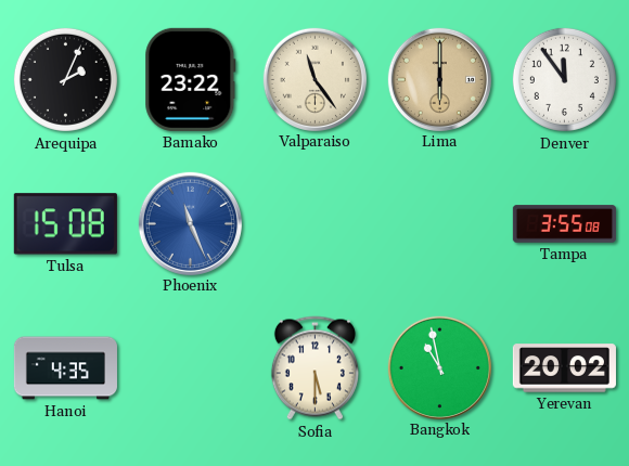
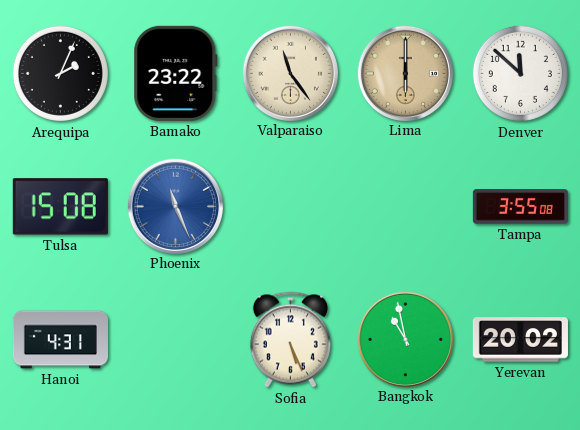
Denver: 11:54 -> 11:52 (520, 73)
Hanoi: 4:35 -> 4:31 (60, 340)
Sofia: 5:30 -> 5:26 (290, 340)
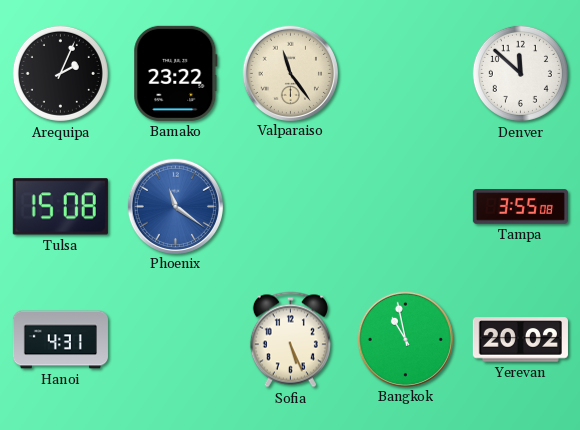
Lima: 6:00 -> none (405, 73)
Phoenix: 11:26 -> 11:21 (175, 206)
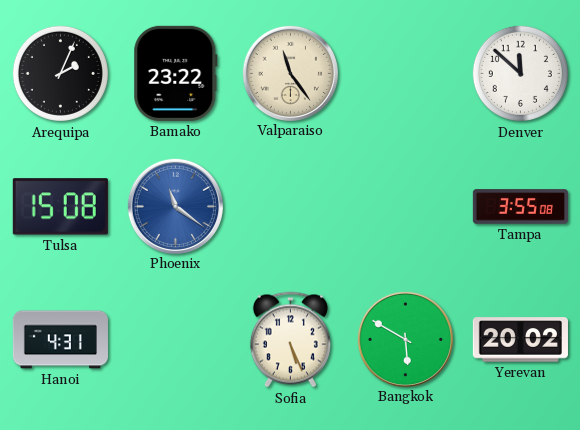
Bangkok: 10:58 -> 5:50 (405, 339)
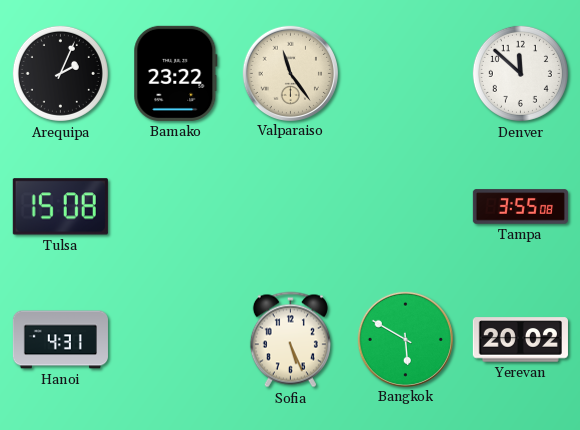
Phoenix: 11:21 -> none (175, 206)
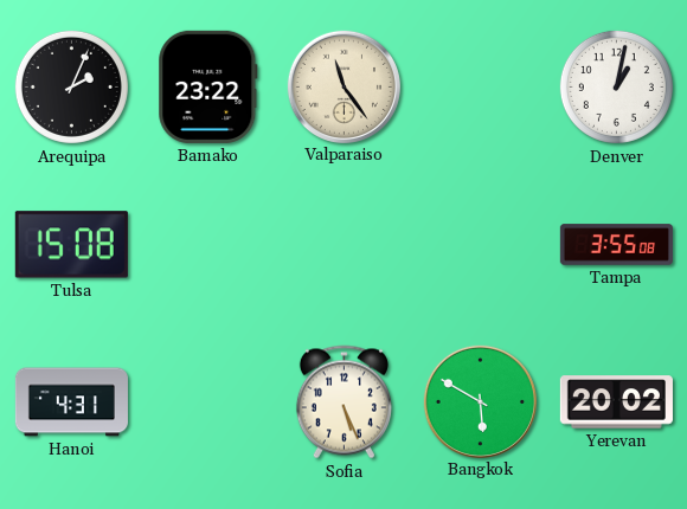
Denver: 11:52 -> 1:02 (616, 86)
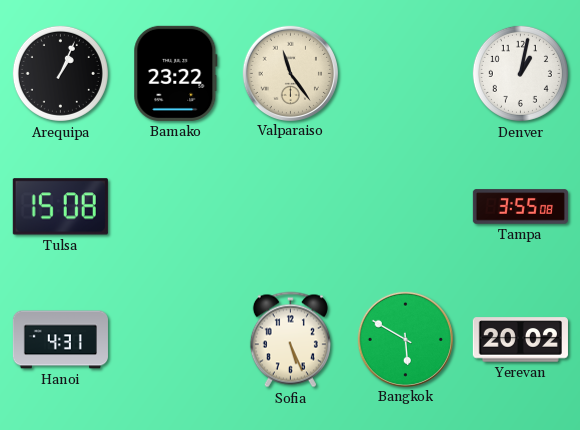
Arequipa: 2:04 -> 1:04 (60, 73)
